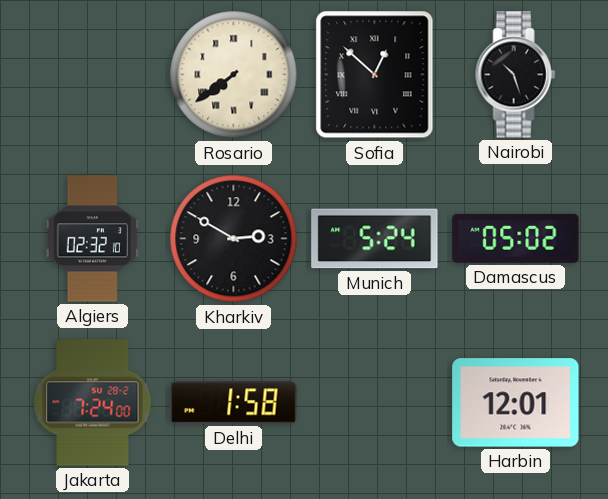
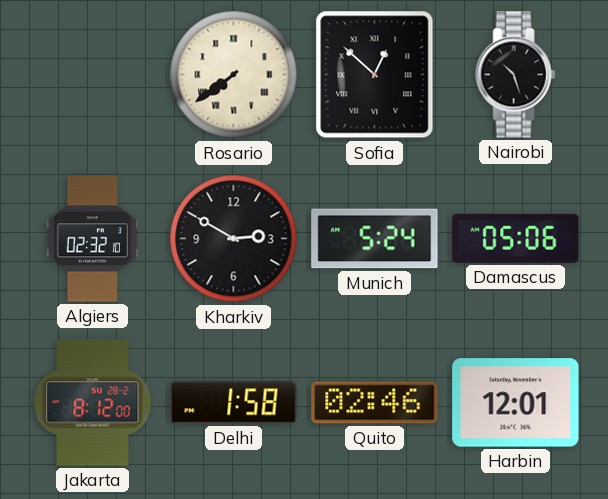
Damascus: 05:02 -> 05:06 (516, 238)
Jakarta: 7:24 -> 8:12 (93, 403)
Quito: none -> 02:46 (375, 403)
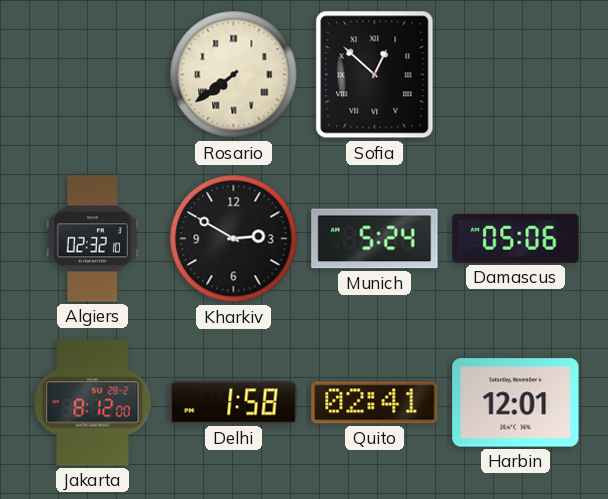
Nairobi: 10:27 -> none (516, 75)
Quito: 02:46 -> 02:41 (375, 403)
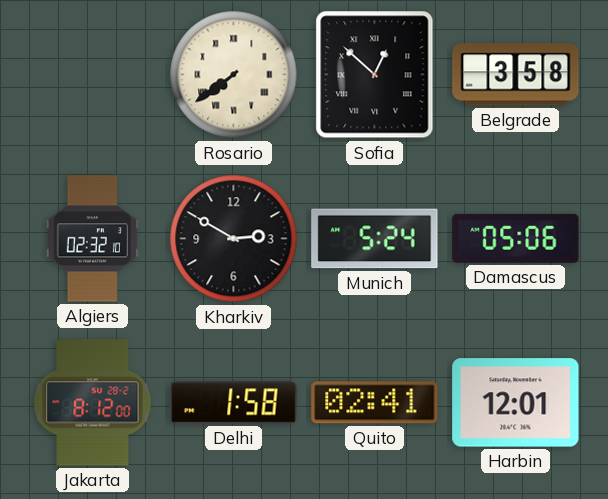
Belgrade: none -> 3:58 (516, 75)
